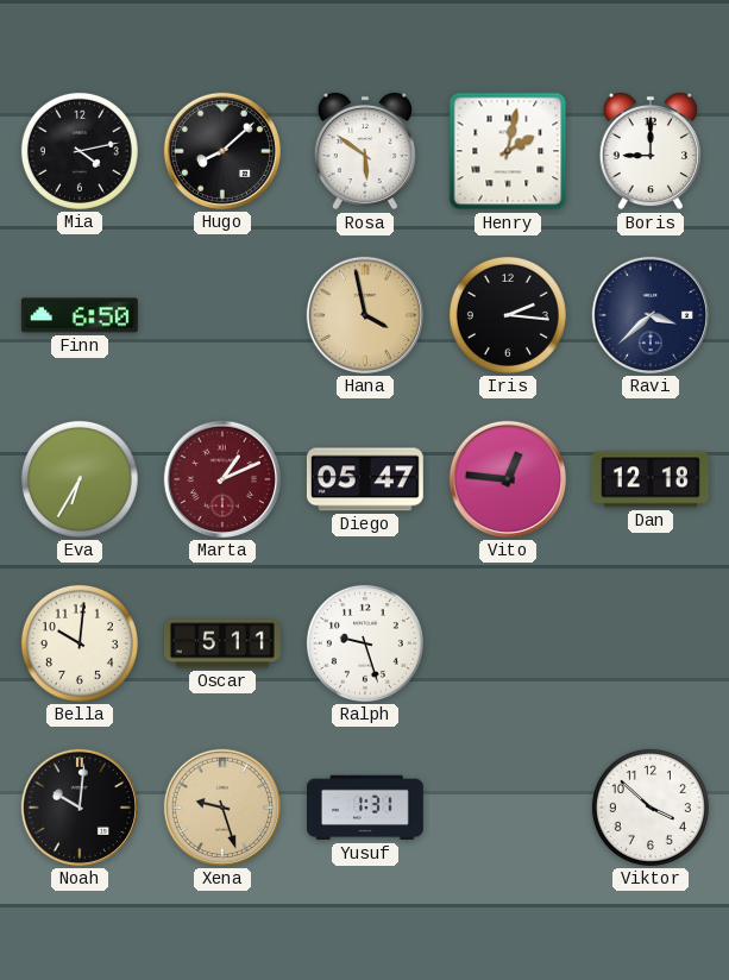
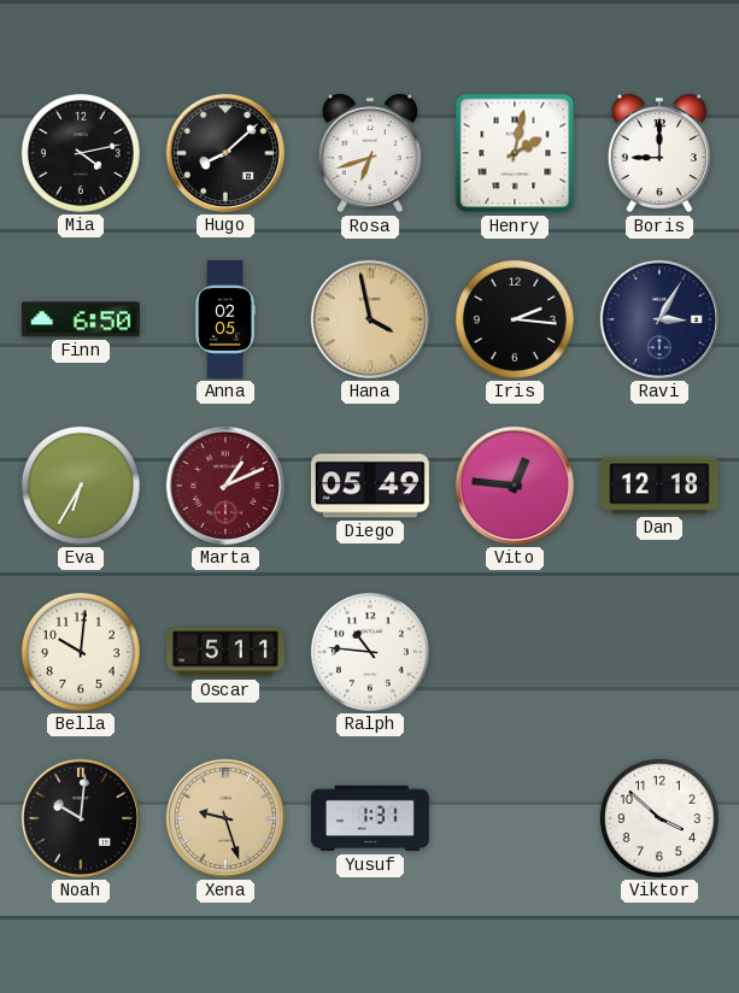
Rosa: 5:51 -> 6:42 (370, 153)
Anna: none -> 02:05 (225, 321)
Ravi: 3:38 -> 3:05 (659, 319)
Diego: 05:47 -> 05:49 (370, 486)
Ralph: 9:27 -> 10:46 (370, 652)
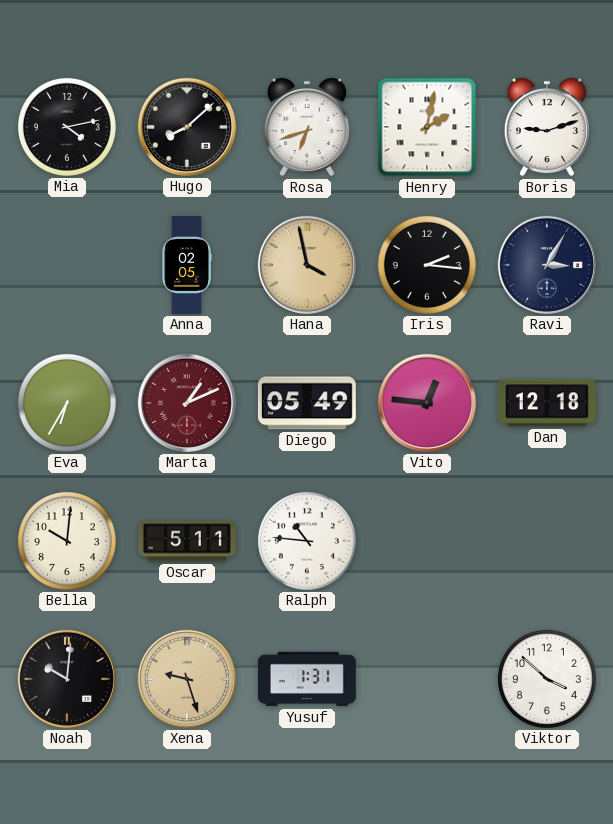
Boris: 9:00 -> 9:12 (547, 127)
Finn: 6:50 -> none (81, 319)
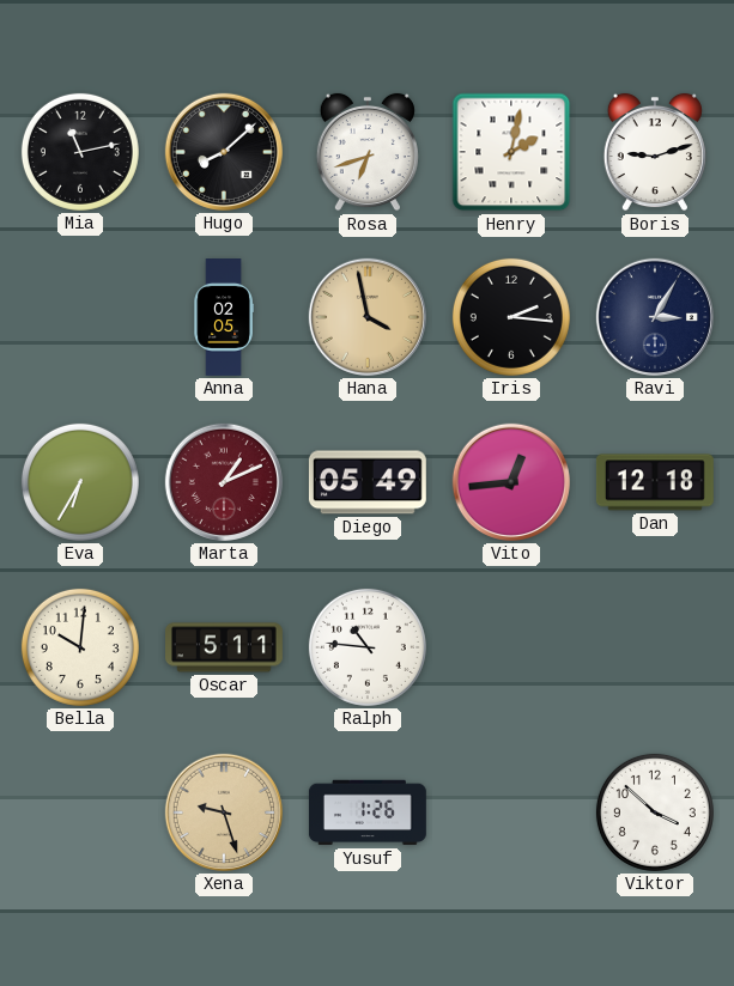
Mia: 4:13 -> 11:13 (80, 152)
Vito: 12:46 -> 12:44 (511, 482)
Noah: 10:01 -> none (67, 679)
Yusuf: 1:31 -> 1:26 (368, 812)
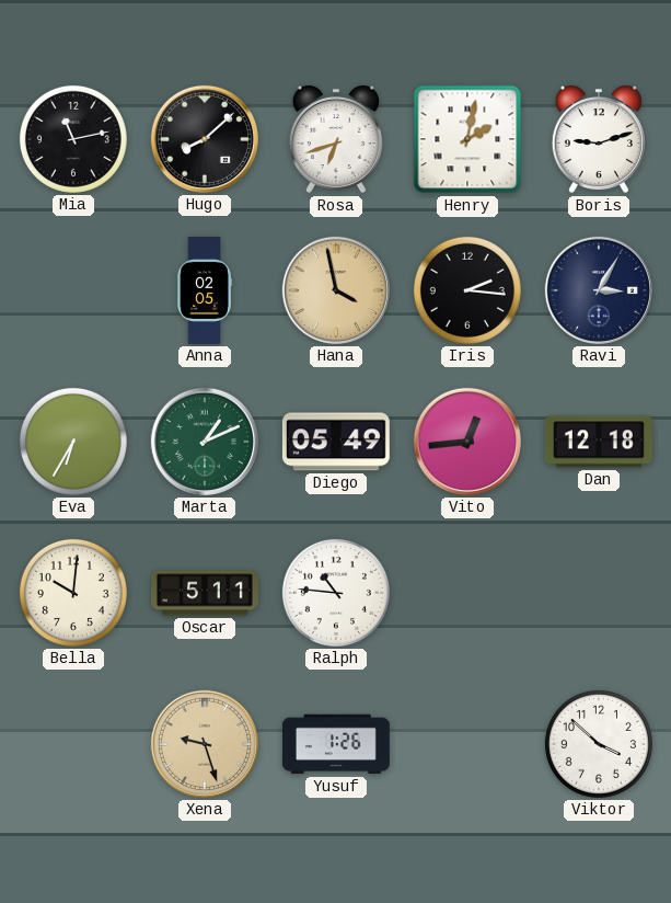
Marta dial: burgundy -> green (205, 442)
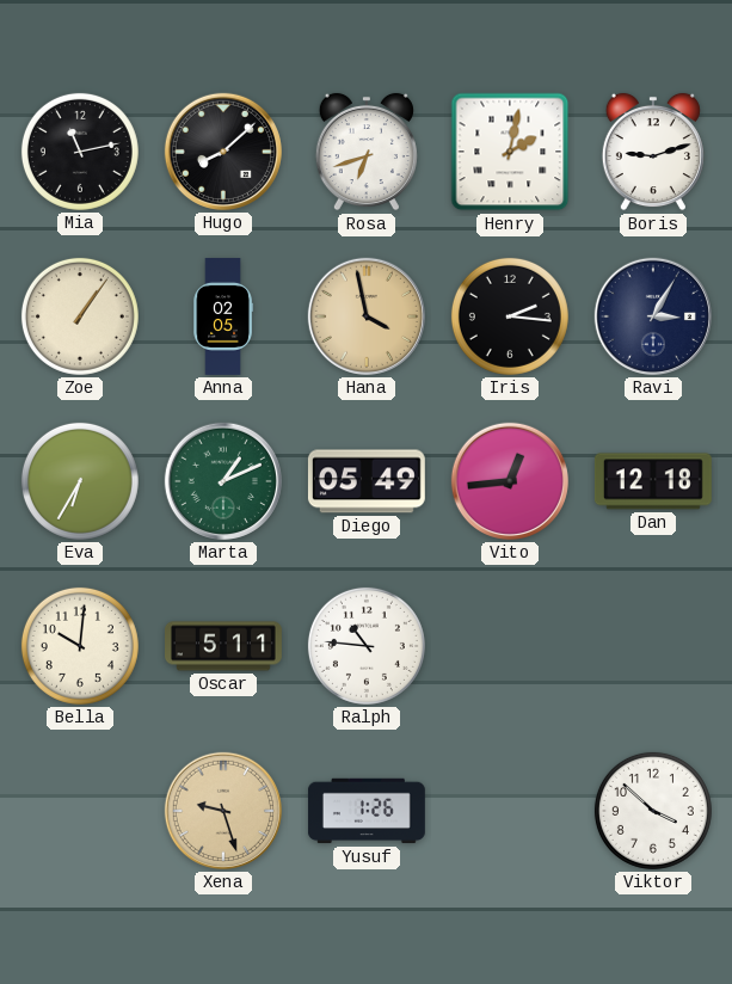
Zoe: none -> 1:06 (80, 316)
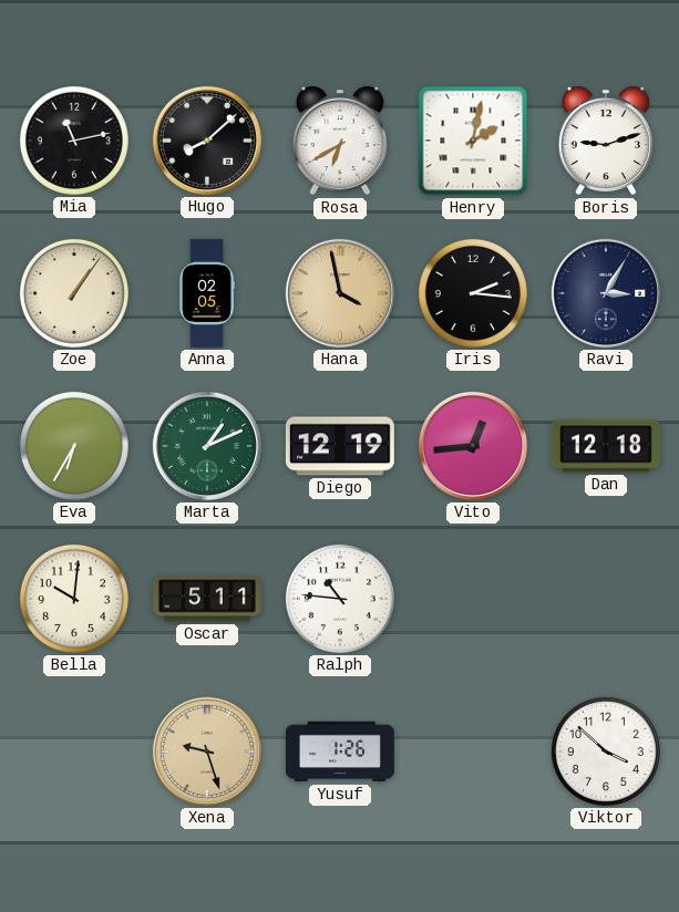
Rosa: 6:42 -> 6:40 (340, 141)
Diego: 05:49 -> 12:19 (340, 446)
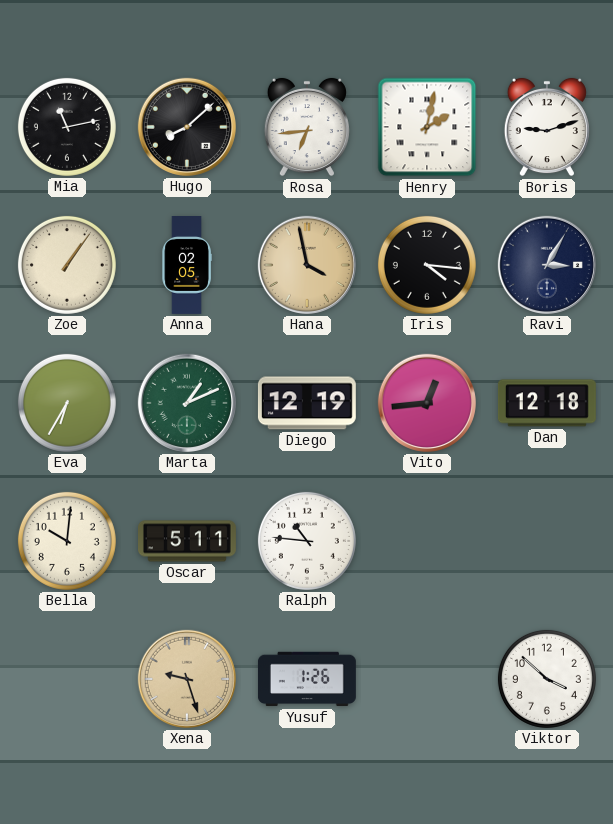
Rosa: 6:40 -> 6:44 (307, 127)
Iris: 2:16 -> 4:16 (427, 265)
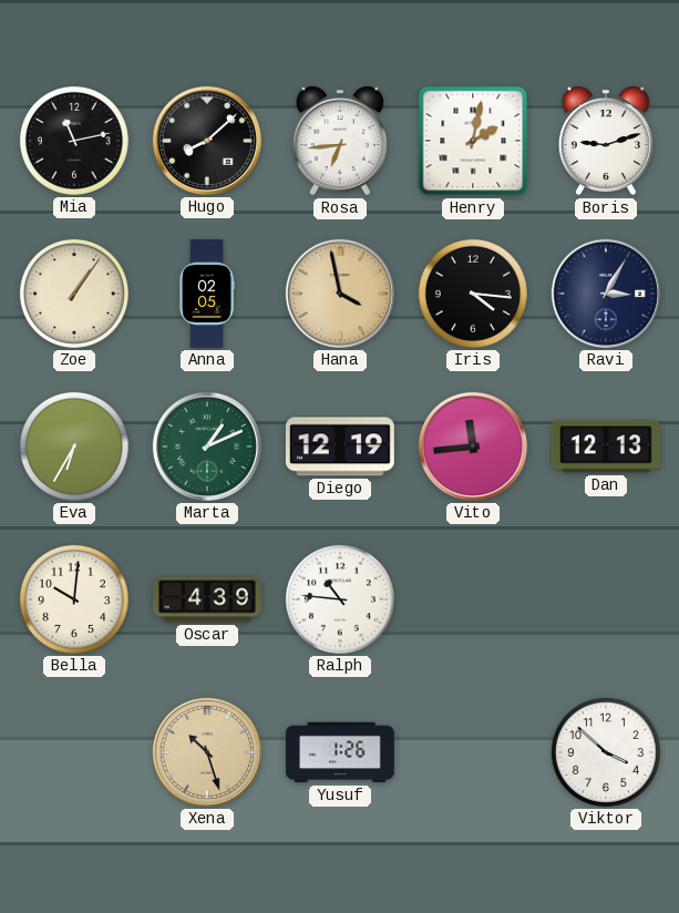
Vito: 12:44 -> 11:44 (473, 447)
Dan: 12:18 -> 12:13 (606, 447)
Oscar: 5:11 -> 4:39 (208, 599)
Xena: 9:27 -> 10:27 (207, 752)
